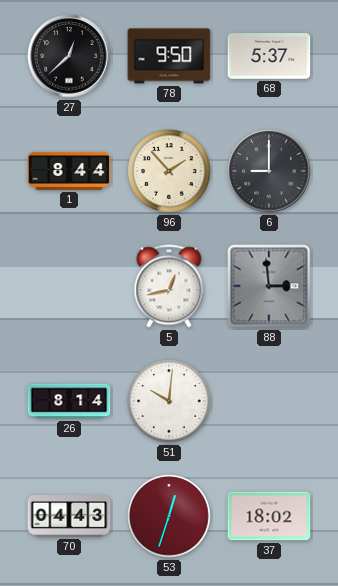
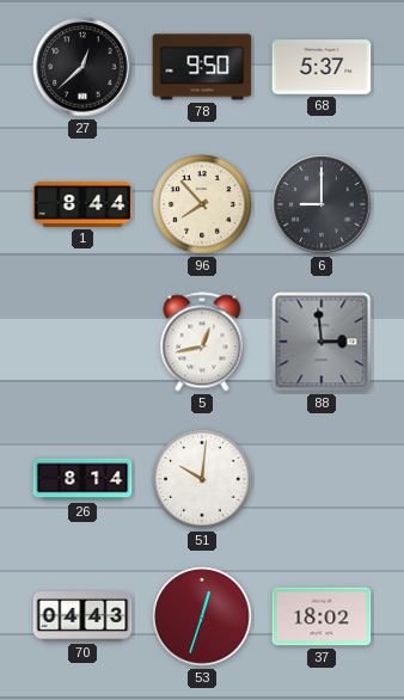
96: 1:53 -> 7:53 (202, 204)
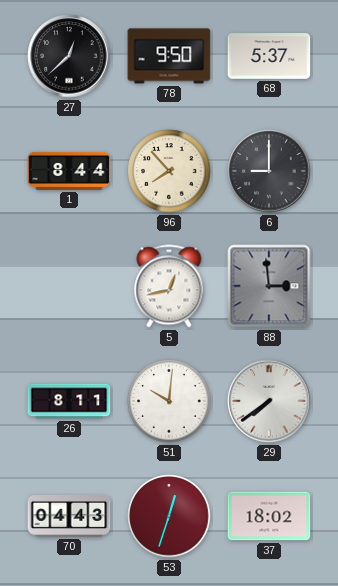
26: 8:14 -> 8:11 (69, 401)
29: none -> 7:39 (269, 401)
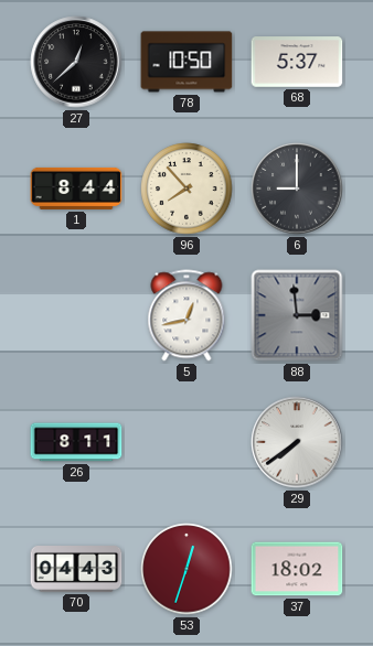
78: 9:50 -> 10:50 (186, 62)
51: 10:01 -> none (169, 401)
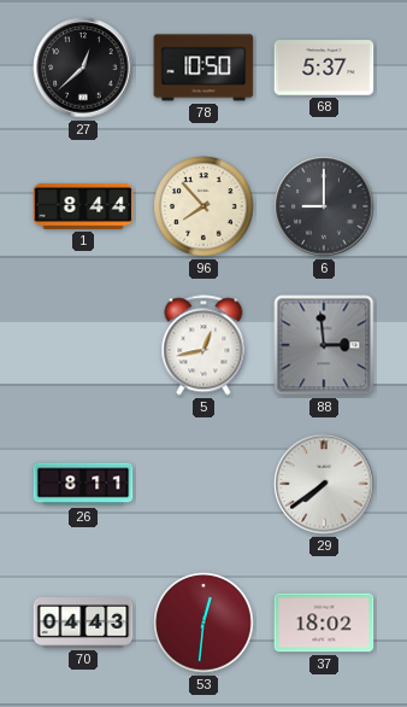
53: 12:33 -> 12:31 (203, 623)
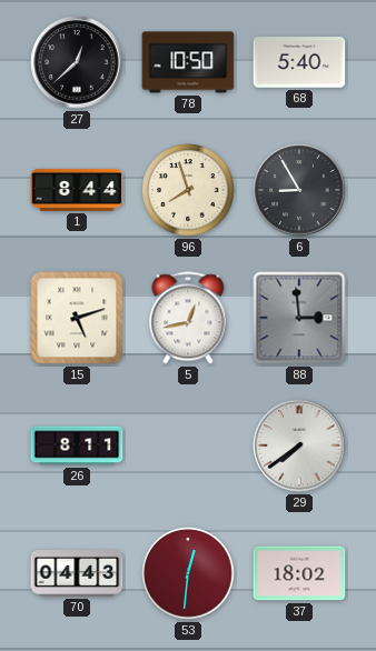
68: 5:37 -> 5:40 (299, 62)
96: 7:53 -> 7:57 (188, 190)
6: 9:00 -> 8:55 (299, 190)
15: none -> 5:12 (77, 318)
